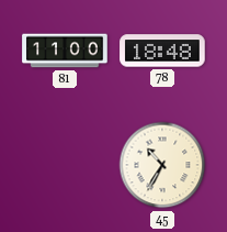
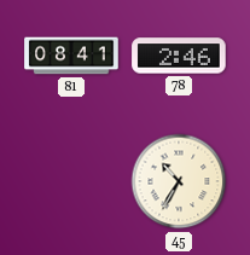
81: 11:00 -> 08:41 (71, 56)
78: 18:48 -> 2:46 (179, 56)
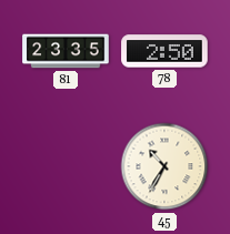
81: 08:41 -> 23:35 (66, 51)
78: 2:46 -> 2:50 (164, 51)
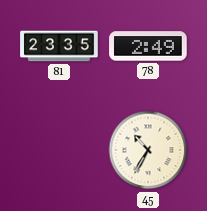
78: 2:50 -> 2:49 (148, 46)
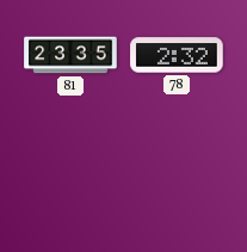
78: 2:49 -> 2:32 (177, 55)
45: 10:35 -> none (148, 150)
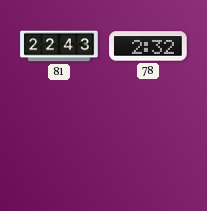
81: 23:35 -> 22:43 (59, 46)
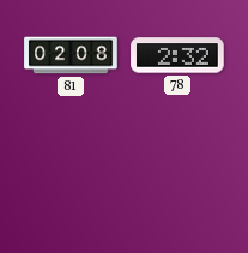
81: 22:43 -> 02:08 (71, 55)
